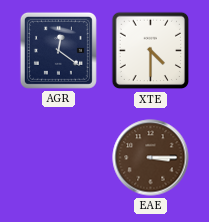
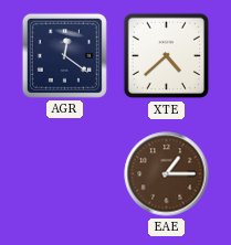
XTE: 4:30 -> 4:38 (167, 56)
EAE: 3:15 -> 1:15 (167, 174)
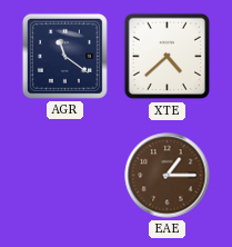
AGR: 12:21 -> 11:21 (64, 56)
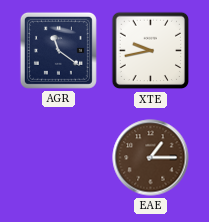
XTE: 4:38 -> 9:43 (151, 51)
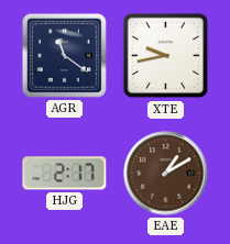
HJG: none -> 2:17 (65, 174)
EAE: 1:15 -> 1:10 (166, 174)
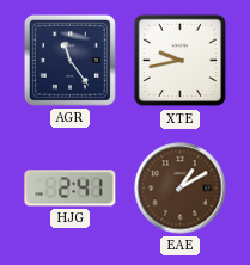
AGR: 11:21 -> 11:24 (69, 60)
HJG: 2:17 -> 2:41 (71, 189)
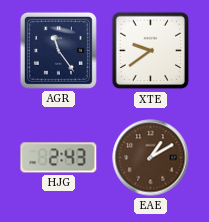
XTE: 9:43 -> 9:39 (151, 51)
HJG: 2:41 -> 2:43 (59, 158)
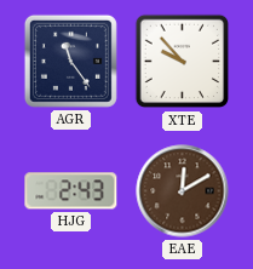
XTE: 9:39 -> 9:53 (183, 62)
EAE: 1:10 -> 12:10 (183, 191)
